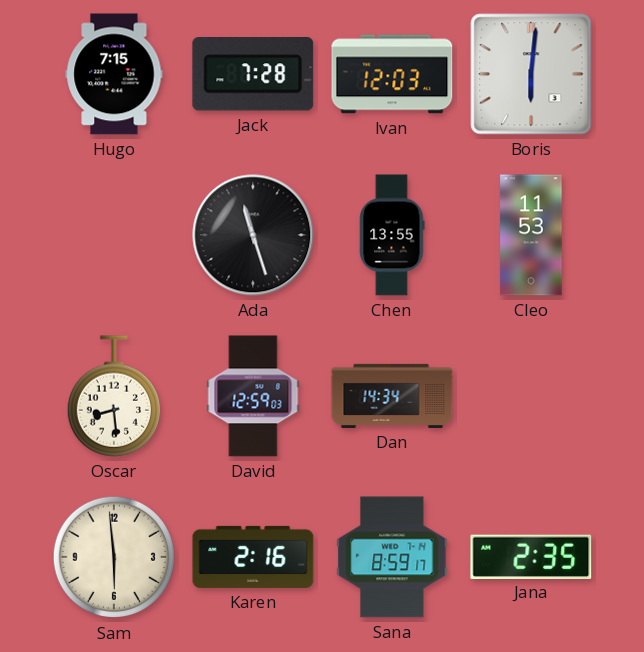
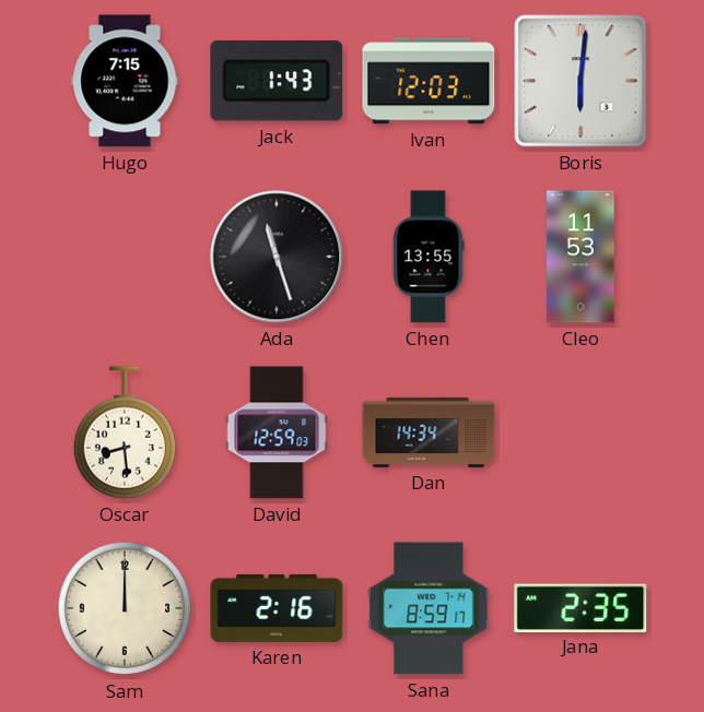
Jack: 7:28 -> 1:43 (277, 82)
Sam: 5:59 -> 12:00 (125, 608)
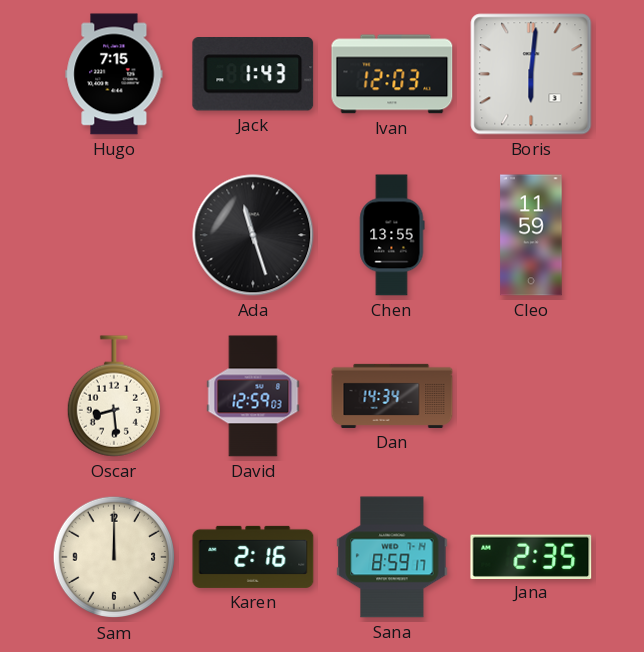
Cleo: 11:53 -> 11:59 (531, 235)
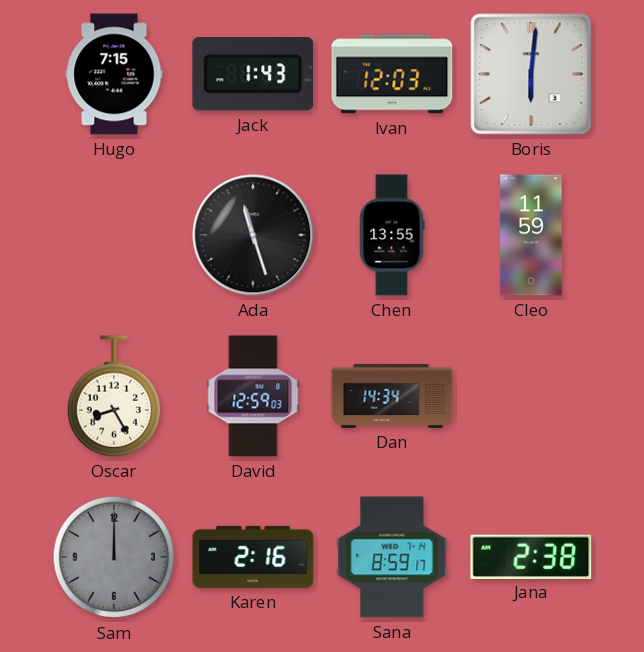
Oscar: 8:29 -> 8:25 (114, 396)
Sam dial: cream -> grey (114, 557)
Jana: 2:35 -> 2:38 (531, 556)
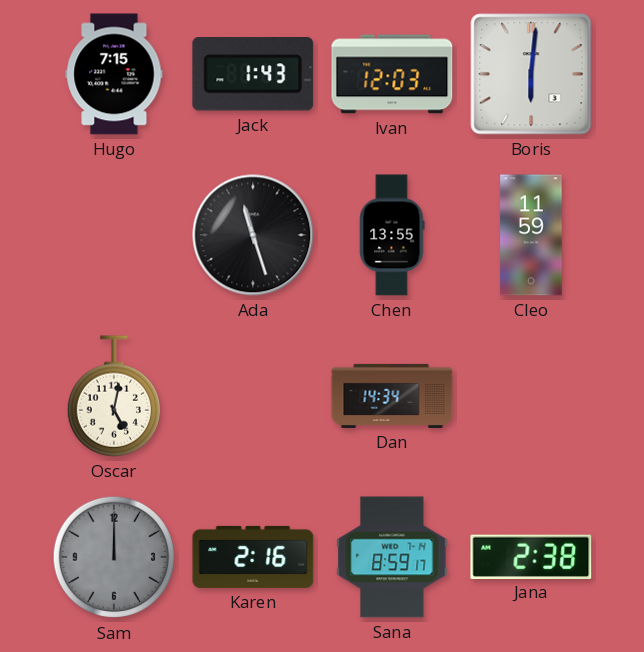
Oscar: 8:25 -> 5:02 (114, 396)
David: 12:59 -> none (253, 396)
